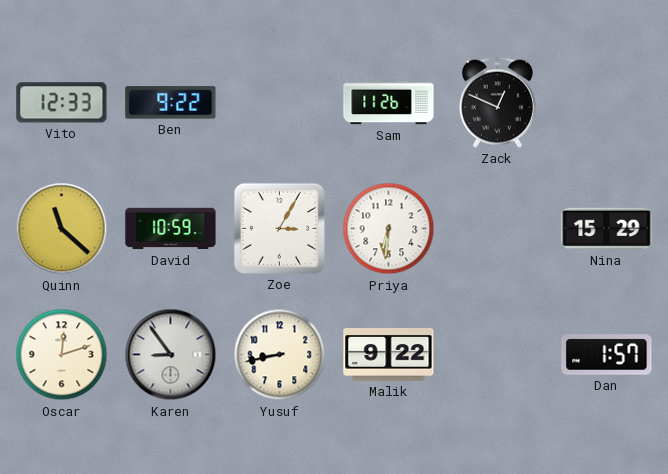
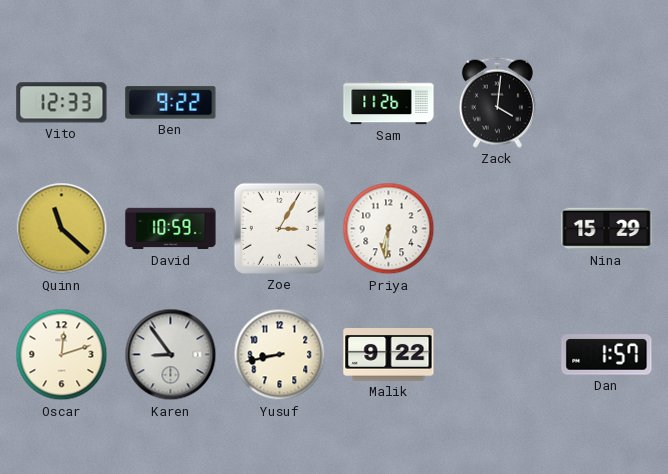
Zack: 12:49 -> 4:01 (497, 102)
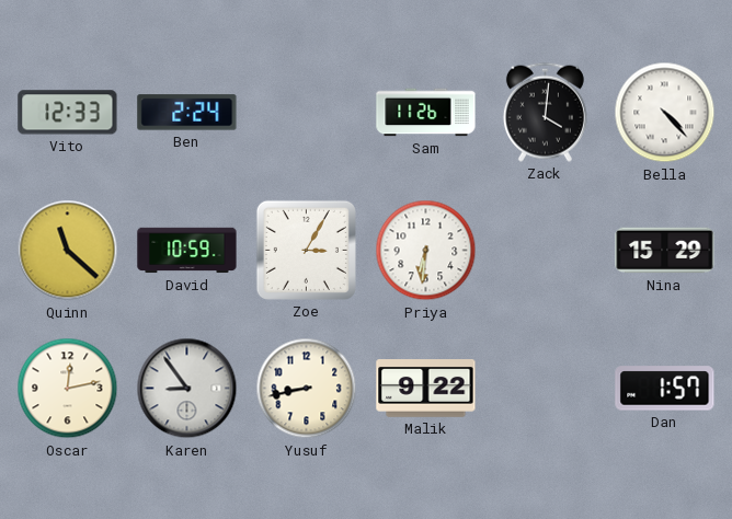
Ben: 9:22 -> 2:24 (187, 113)
Bella: none -> 4:23 (665, 113)
Oscar: 12:12 -> 12:13 (68, 389)
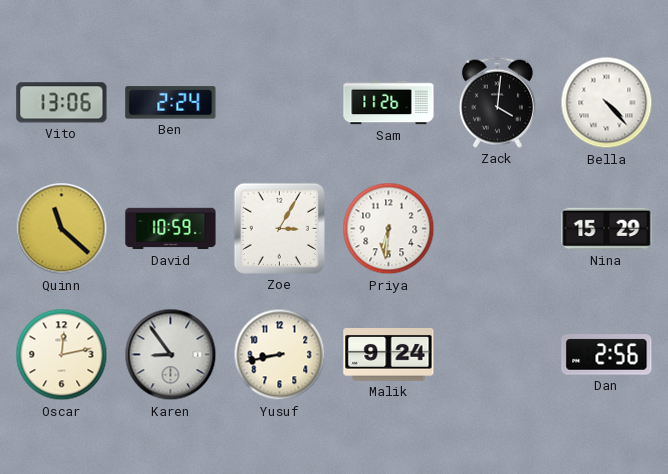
Vito: 12:33 -> 13:06 (62, 103)
Malik: 9:22 -> 9:24 (389, 355)
Dan: 1:57 -> 2:56 (607, 355)
